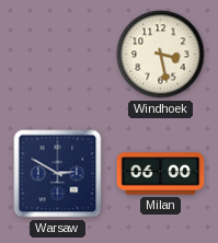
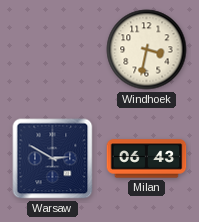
Windhoek: 3:28 -> 3:32 (147, 50)
Milan: 06:00 -> 06:43 (147, 159)
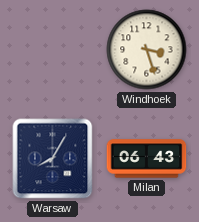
Windhoek: 3:32 -> 3:27 (147, 50)
Warsaw: 2:50 -> 8:05 (53, 159)
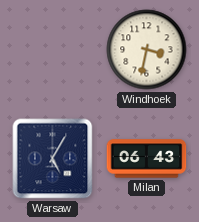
Windhoek: 3:27 -> 3:32 (147, 50)
Warsaw: 8:05 -> 5:05 (53, 159)
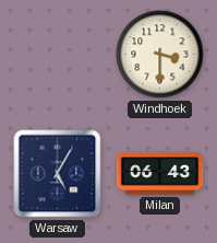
Windhoek: 3:32 -> 3:30 (160, 55)
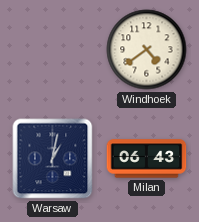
Windhoek: 3:30 -> 4:39 (147, 50)
Warsaw: 5:05 -> 1:02 (53, 159)
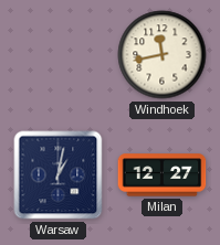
Windhoek: 4:39 -> 11:43 (163, 55)
Milan: 06:43 -> 12:27 (163, 175)
